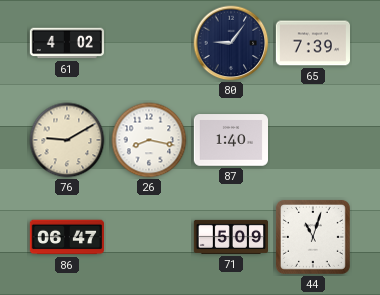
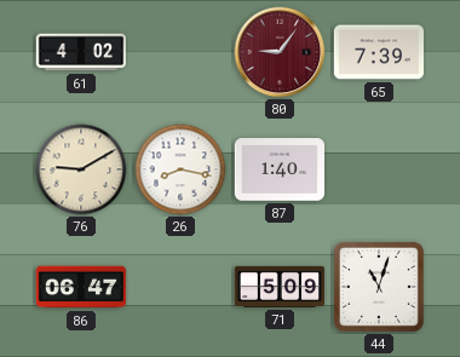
80 dial: navy -> burgundy (280, 52)
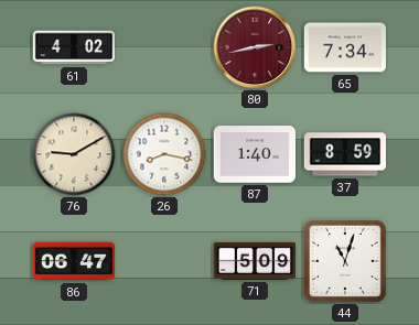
80: 9:06 -> 2:43 (255, 47)
65: 7:39 -> 7:34 (344, 47)
37: none -> 8:59 (344, 154)
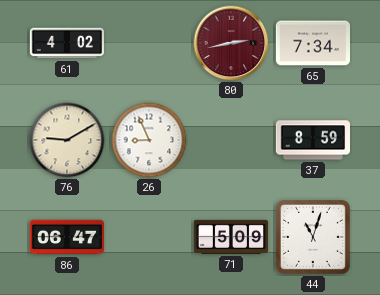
26: 8:17 -> 8:56 (149, 140)
87: 1:40 -> none (254, 154)
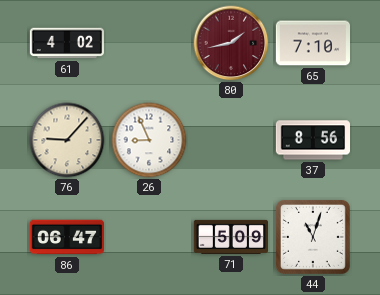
80: 2:43 -> 1:43 (231, 43)
65: 7:34 -> 7:10 (312, 43)
76: 9:10 -> 9:07 (67, 140)
37: 8:59 -> 8:56 (312, 140)
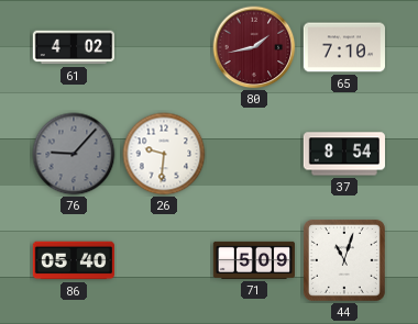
76 dial: cream -> grey (74, 154)
26: 8:56 -> 9:31 (164, 154)
37: 8:56 -> 8:54 (343, 154)
86: 06:47 -> 05:40 (73, 260)
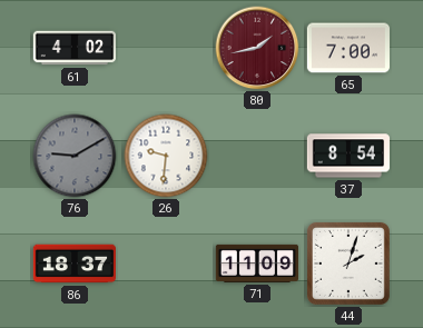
65: 7:10 -> 7:00 (347, 48)
76: 9:07 -> 9:10 (75, 156)
86: 05:40 -> 18:37 (73, 264)
71: 5:09 -> 11:09 (256, 264)
44: 11:03 -> 2:03 (348, 264)
